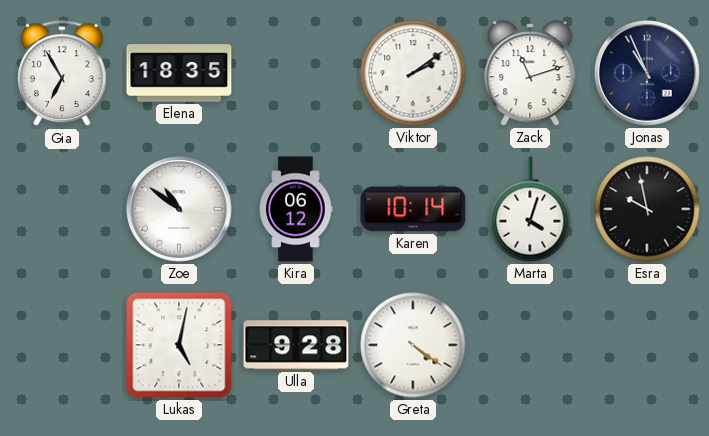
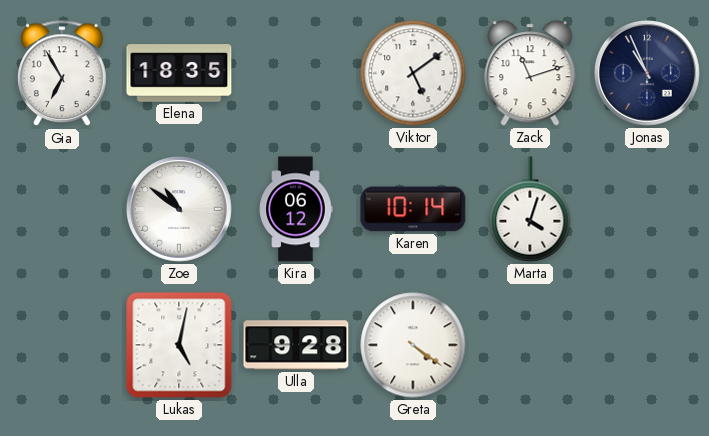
Viktor: 2:09 -> 5:09 (413, 73)
Esra: 9:58 -> none (647, 209)
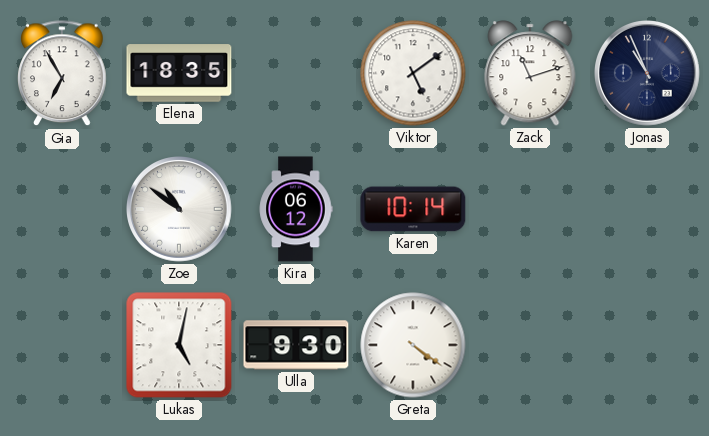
Marta: 4:03 -> none (530, 209)
Ulla: 9:28 -> 9:30 (296, 345)
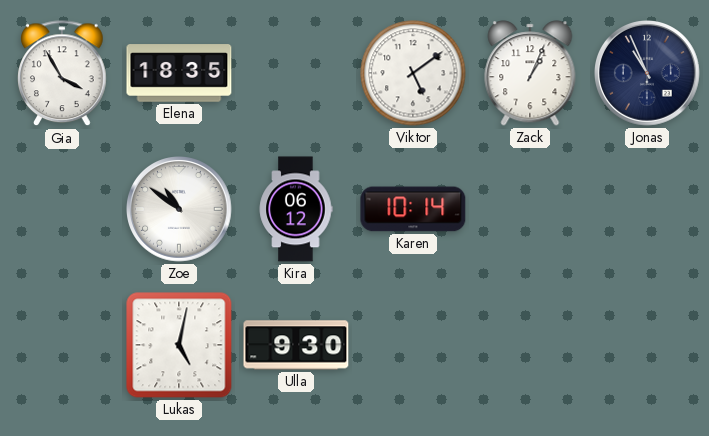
Gia: 6:55 -> 3:55 (62, 74)
Zack: 11:12 -> 1:04 (530, 73)
Greta: 4:21 -> none (413, 345)
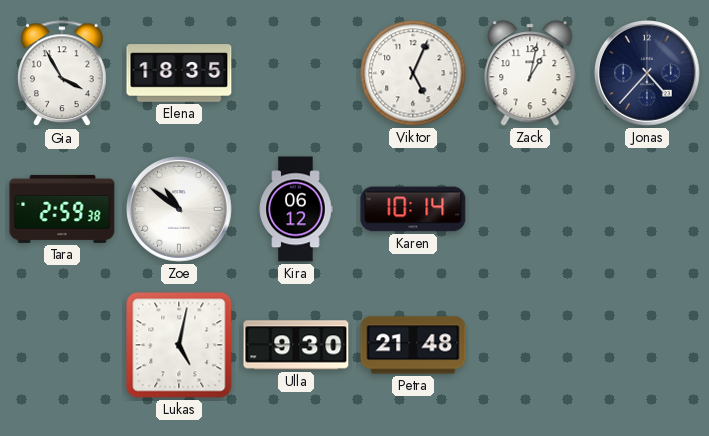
Viktor: 5:09 -> 5:04 (413, 73)
Zack: 1:04 -> 1:02 (530, 73)
Jonas: 10:56 -> 4:37 (648, 74)
Tara: none -> 2:59 (62, 209)
Petra: none -> 21:48 (413, 345)
